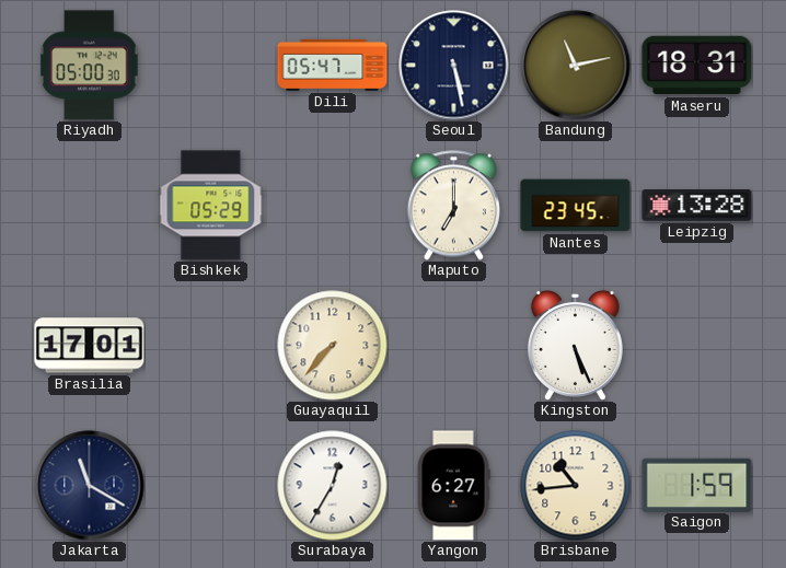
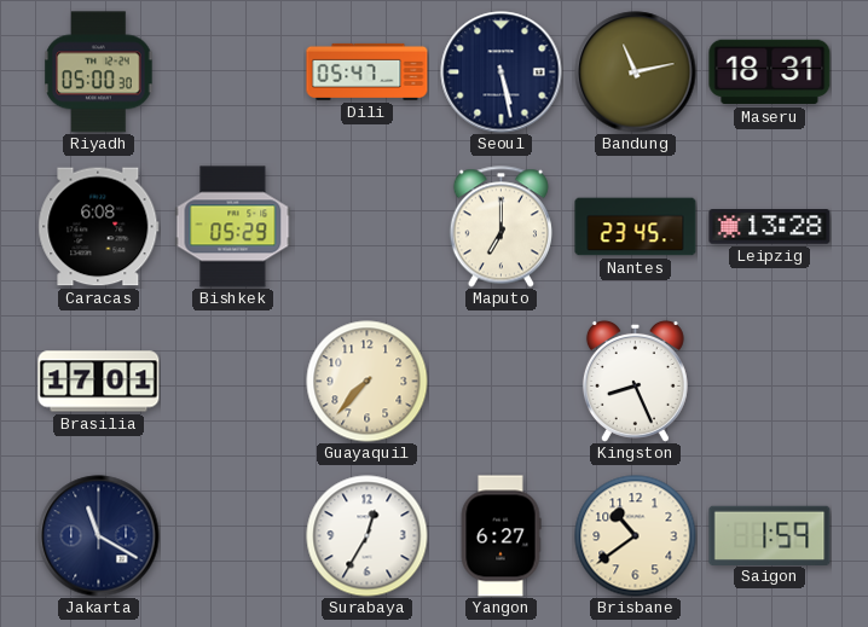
Caracas: none -> 6:08 (99, 227)
Kingston: 5:26 -> 8:26 (635, 381)
Brisbane: 10:44 -> 10:39 (636, 536)
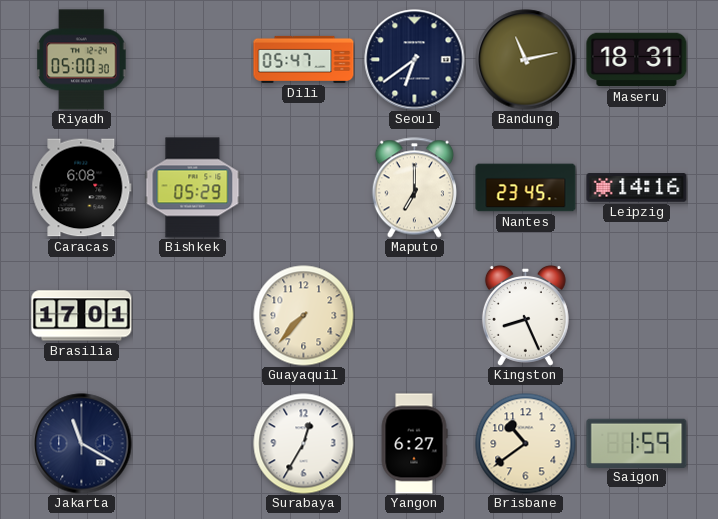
Seoul: 5:28 -> 6:39 (415, 60)
Leipzig: 13:28 -> 14:16 (637, 188)
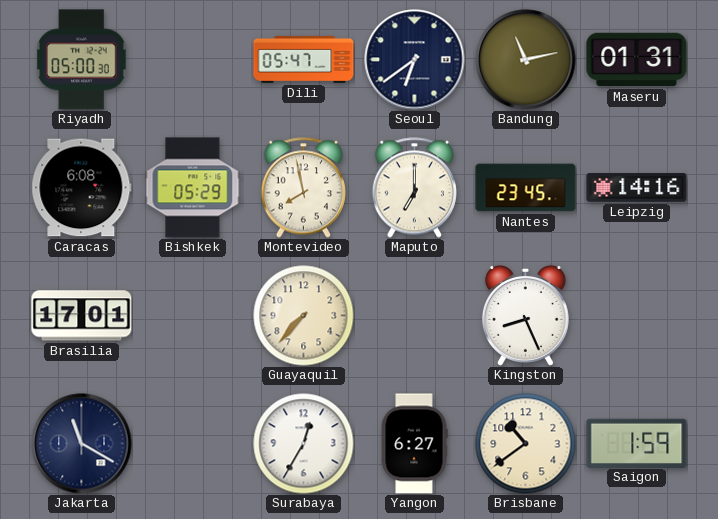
Maseru: 18:31 -> 01:31 (637, 60)
Montevideo: none -> 7:58 (303, 188)
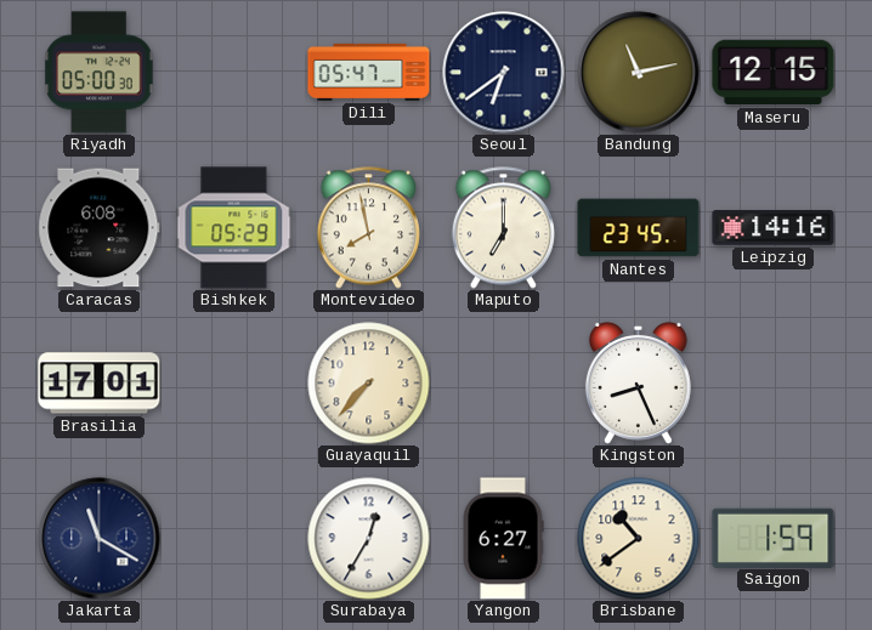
Maseru: 01:31 -> 12:15 (774, 73)
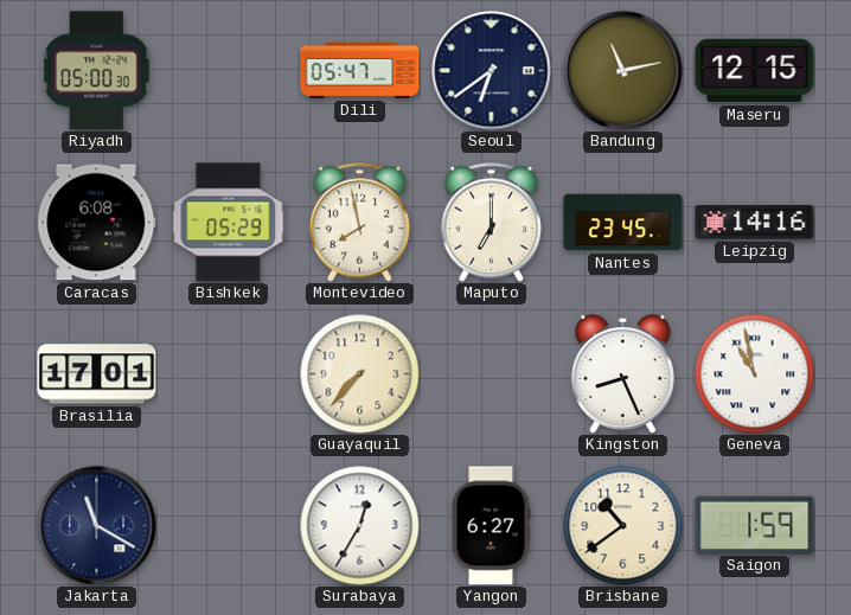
Geneva: none -> 10:58 (755, 374)
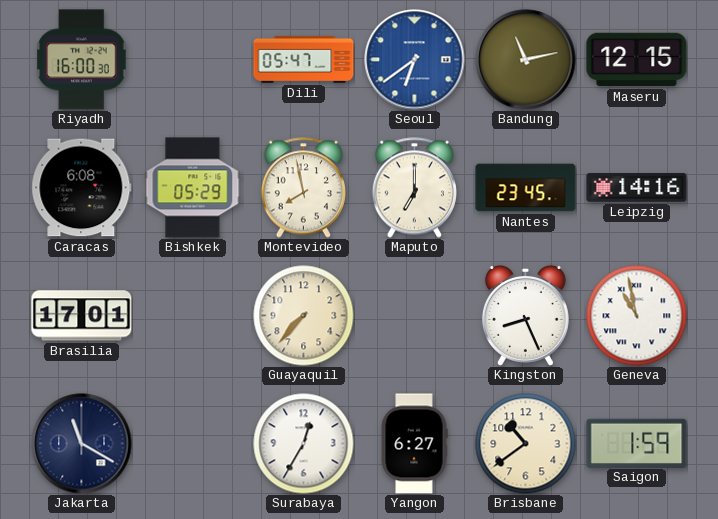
Riyadh: 05:00 -> 16:00 (82, 60)
Seoul dial: navy -> blue (415, 60)
